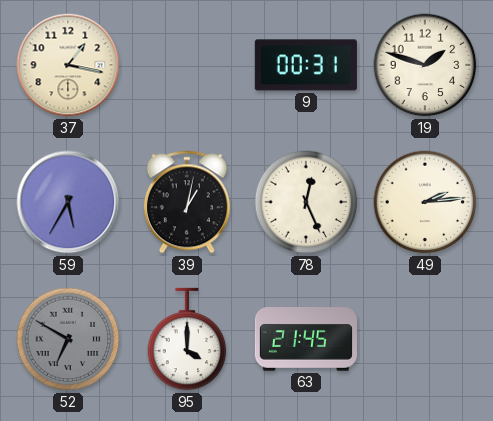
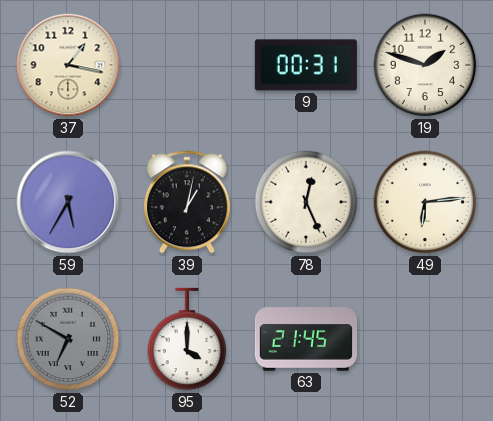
49: 2:14 -> 6:14 (425, 202)
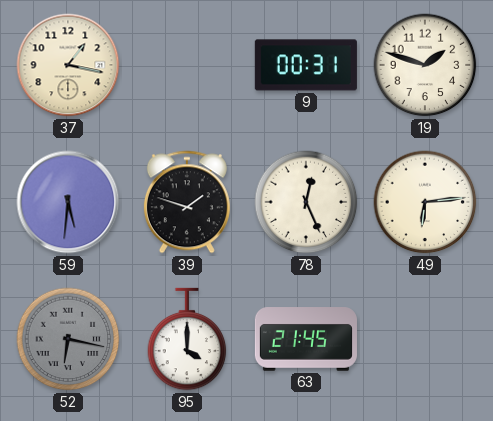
59: 5:35 -> 5:31 (68, 202)
39: 1:02 -> 1:48 (187, 202)
52: 6:50 -> 6:17 (68, 339)
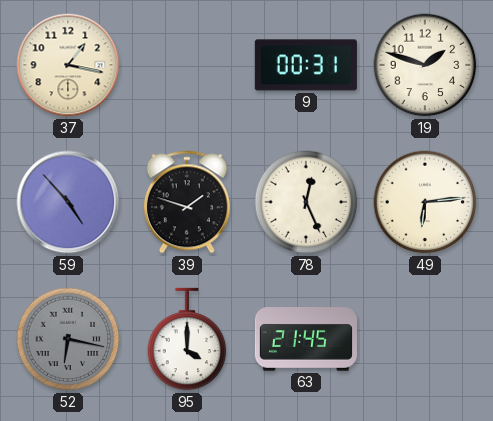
59: 5:31 -> 4:53 (68, 202)
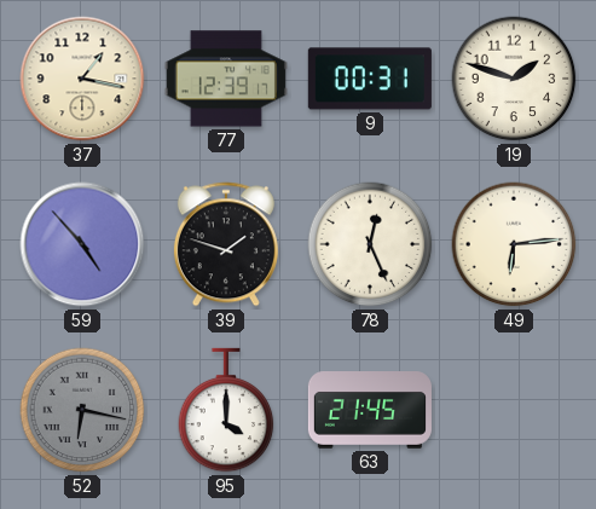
77: none -> 12:39 (226, 79)
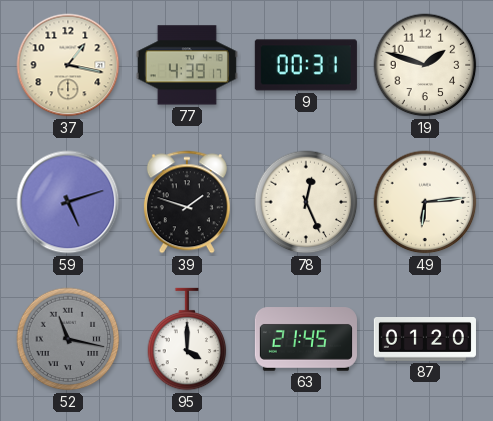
77: 12:39 -> 4:39 (187, 65)
59: 4:53 -> 5:12 (68, 202)
52: 6:17 -> 11:17 (68, 339)
87: none -> 01:20 (425, 340)
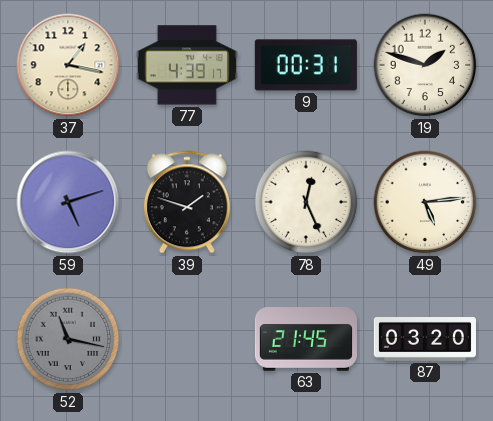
49: 6:14 -> 5:14 (425, 202)
95: 4:00 -> none (187, 339)
87: 01:20 -> 03:20 (425, 340)
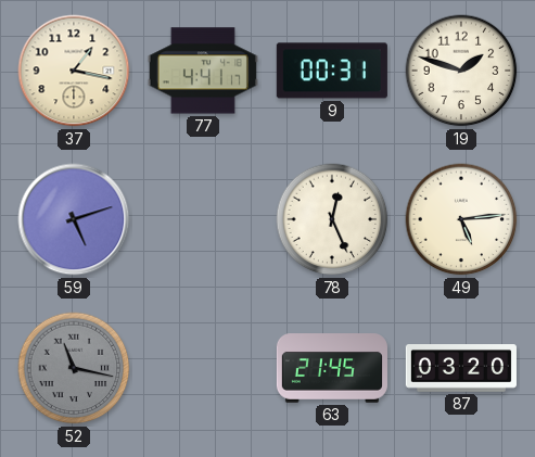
77: 4:39 -> 4:41 (203, 71)
39: 1:48 -> none (187, 202)
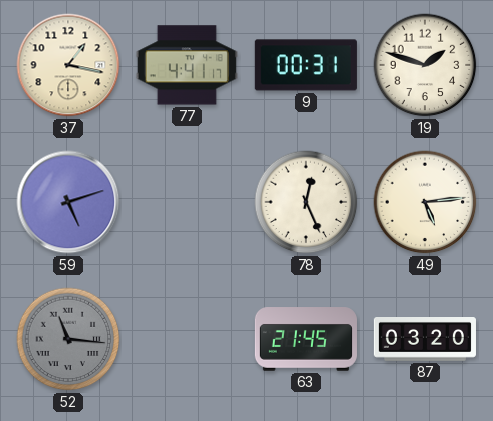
52: 11:17 -> 11:16 (68, 339)
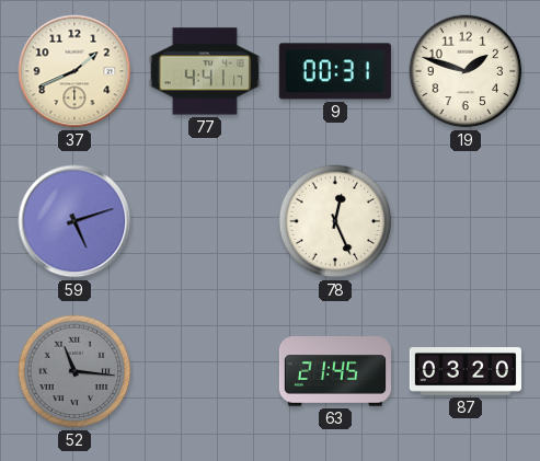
37: 1:17 -> 1:41 (74, 71)
49: 5:14 -> none (425, 202)
